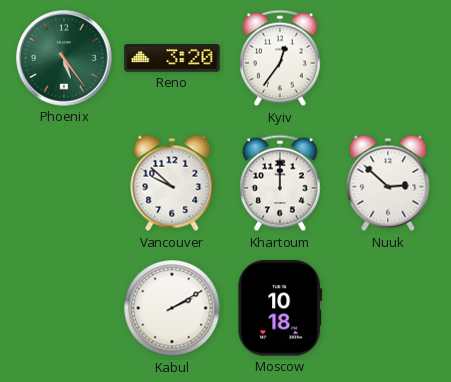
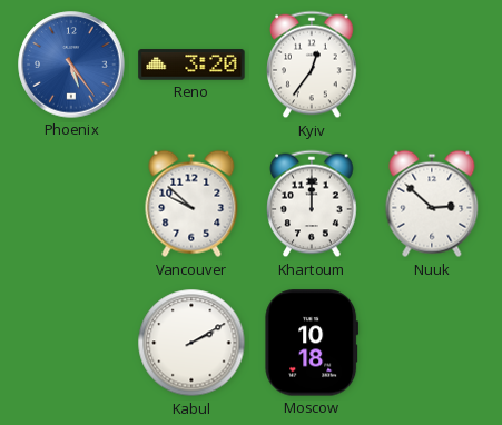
Phoenix dial: green -> blue (71, 65)
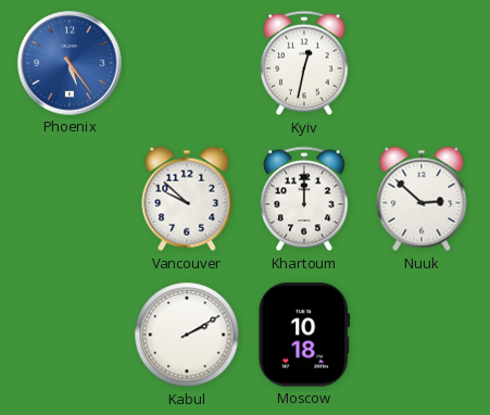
Reno: 3:20 -> none (191, 65)
Kyiv: 12:36 -> 12:32 (305, 63)
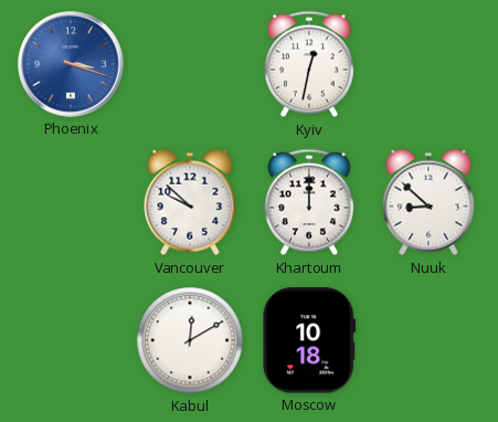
Phoenix: 5:24 -> 3:18 (71, 64)
Nuuk: 2:52 -> 8:52 (428, 202)
Kabul: 2:10 -> 12:10 (190, 340)
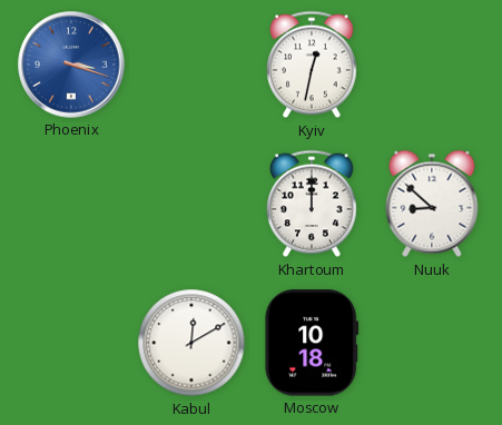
Vancouver: 9:52 -> none (190, 202)
